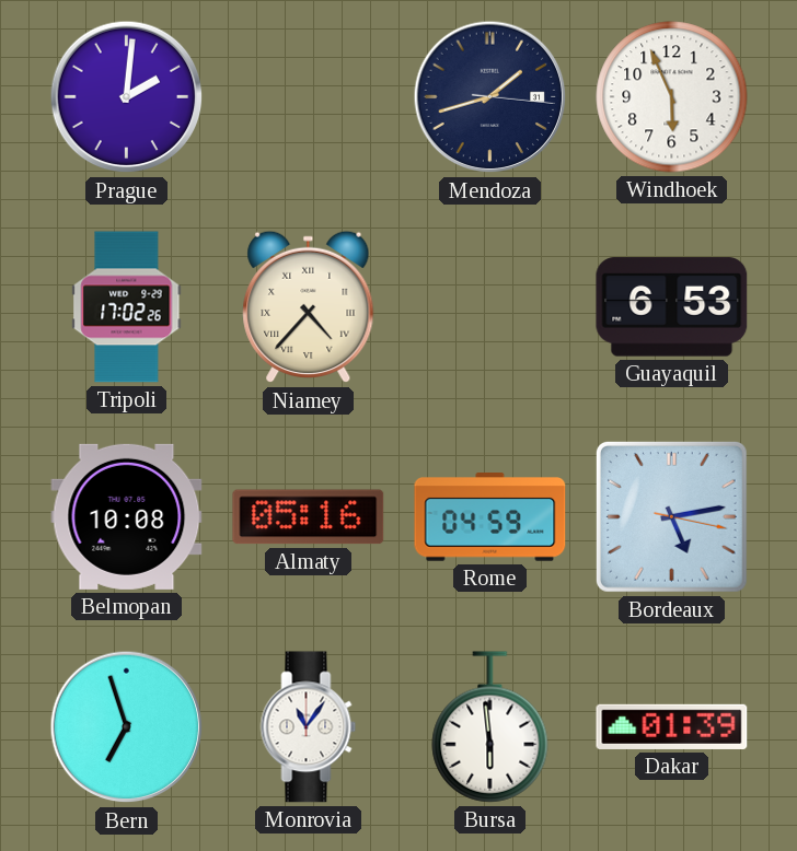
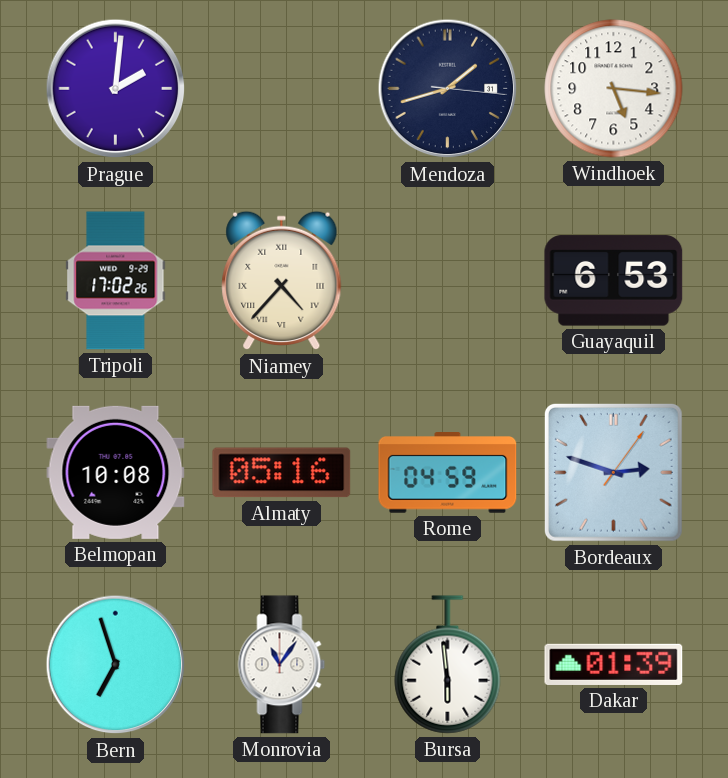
Windhoek: 5:56 -> 5:16 (614, 89)
Bordeaux: 5:13 -> 2:48 (613, 472)
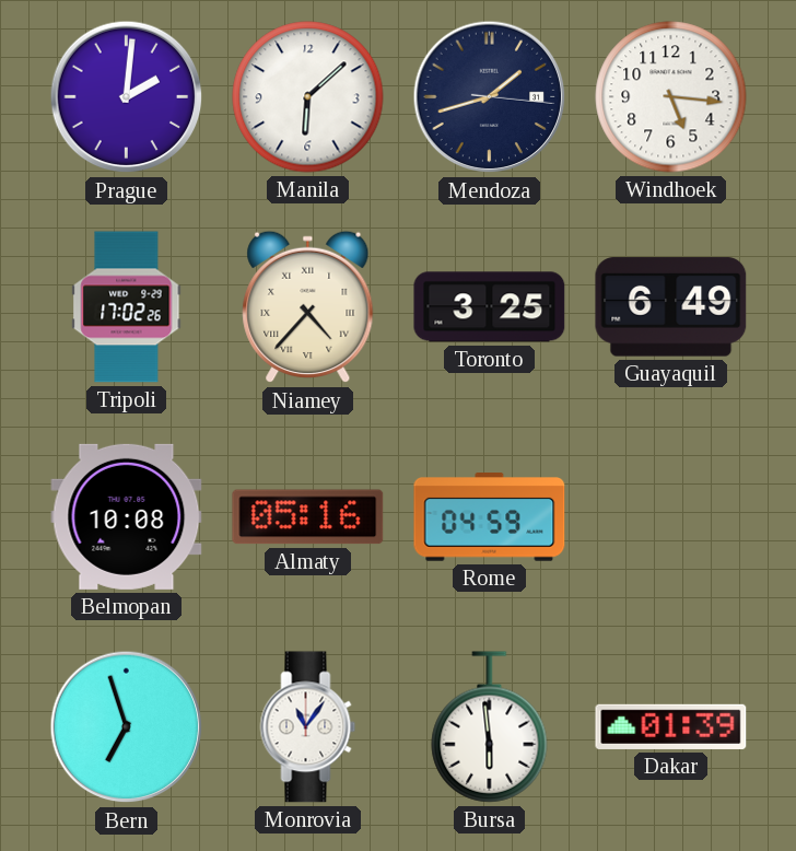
Manila: none -> 6:08 (308, 97)
Toronto: none -> 3:25 (490, 307)
Guayaquil: 6:53 -> 6:49 (671, 307)
Bordeaux: 2:48 -> none (613, 472)
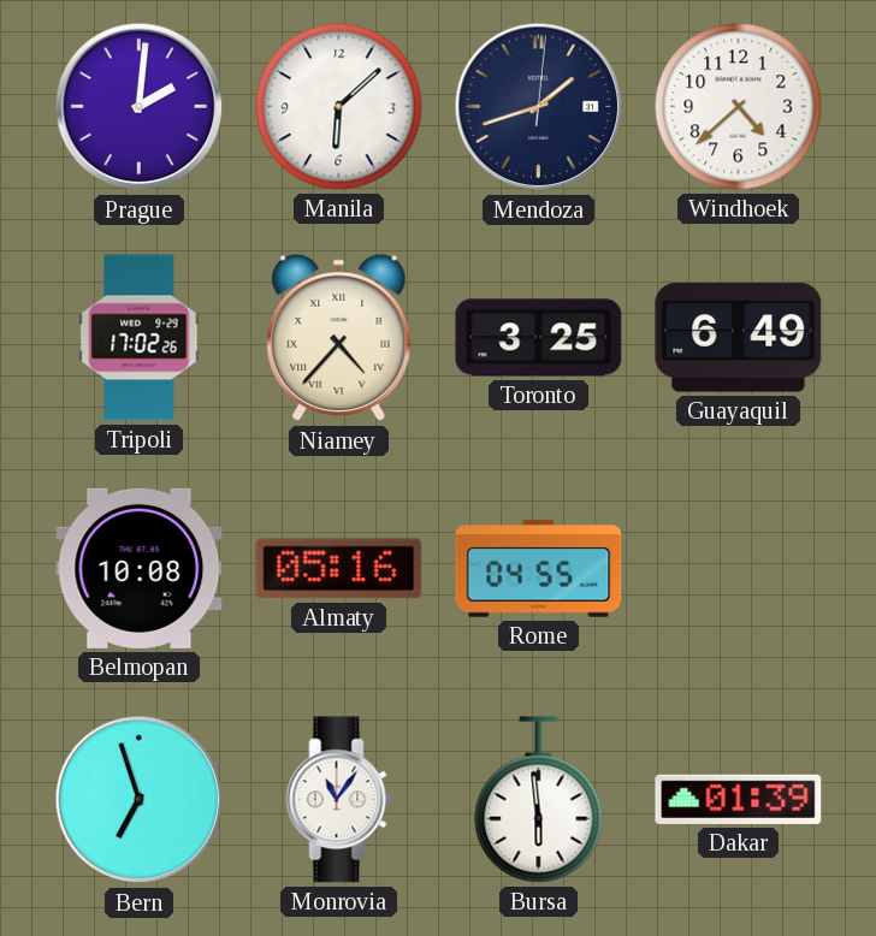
Mendoza: 1:42:16 -> 1:42:01 (539, 107)
Windhoek: 5:16 -> 4:38 (739, 107)
Rome: 04:59 -> 04:55 (539, 569)
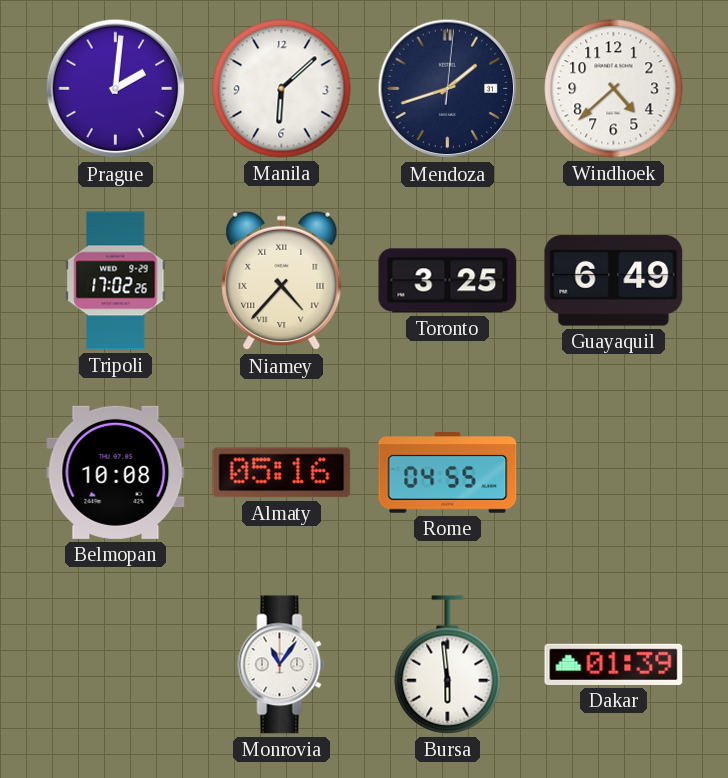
Bern: 6:57 -> none (140, 800)
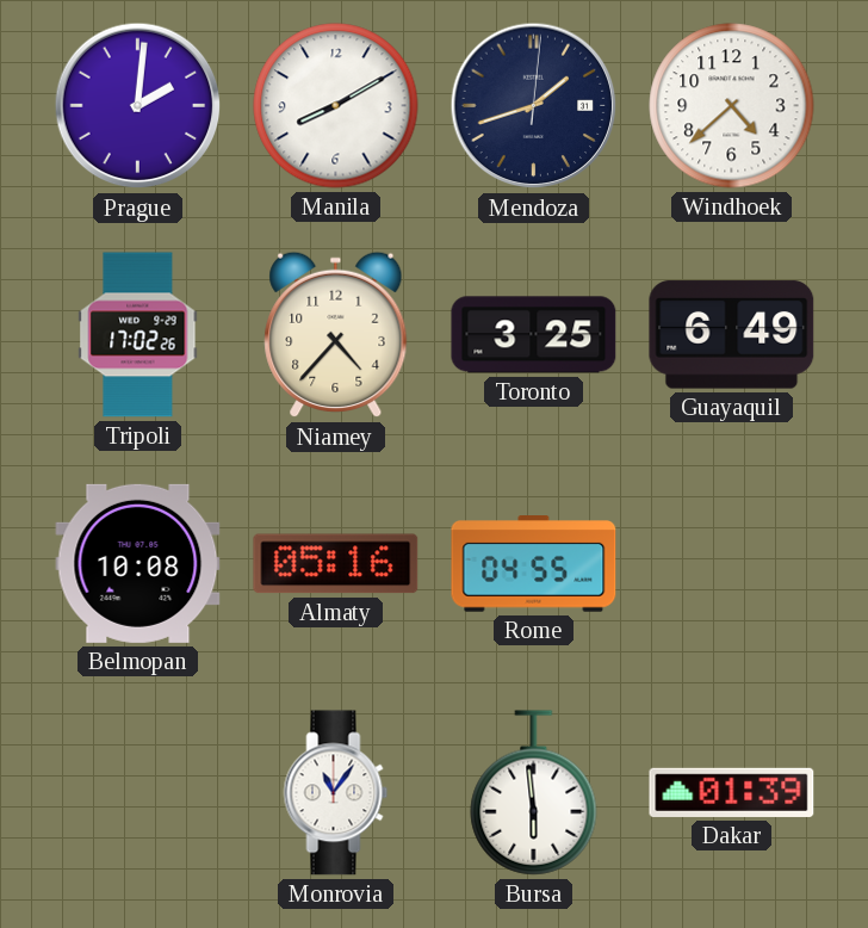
Manila: 6:08 -> 8:10 (336, 106)
Niamey numerals: Roman -> Arabic (336, 335)
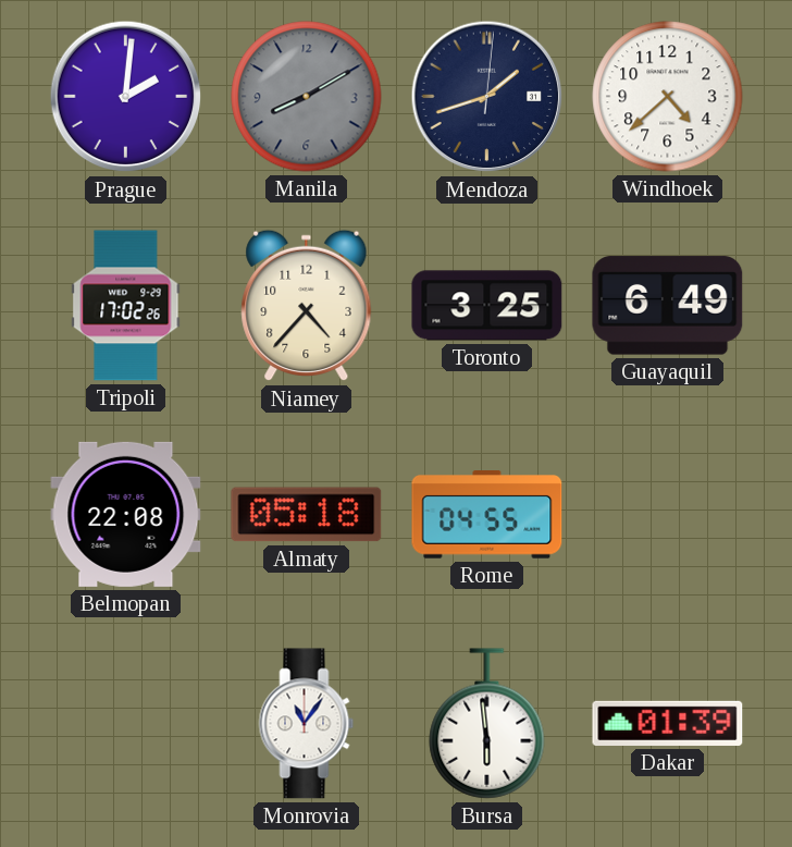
Manila dial: white -> grey (307, 97)
Belmopan: 10:08 -> 22:08 (126, 514)
Almaty: 05:16 -> 05:18 (307, 515)
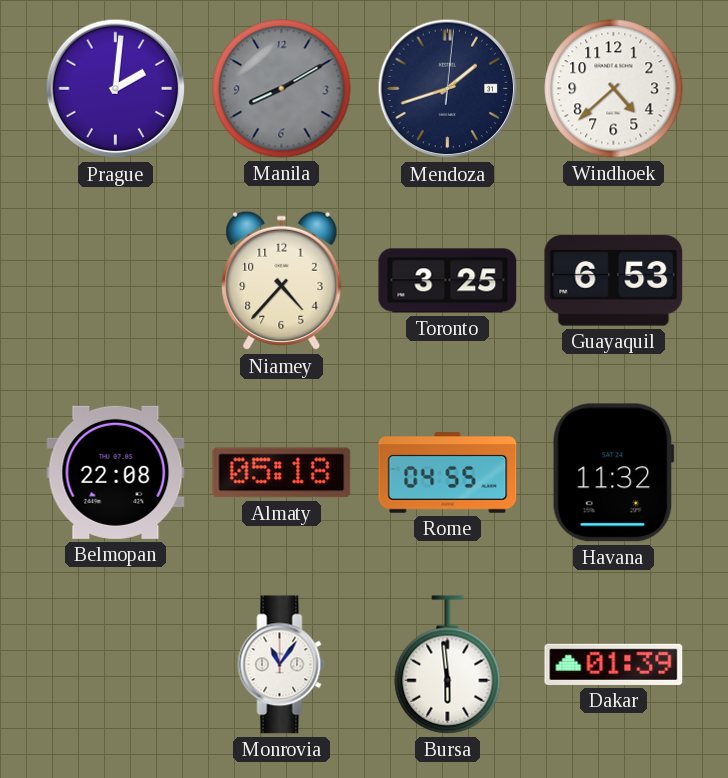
Tripoli: 17:02 -> none (126, 306)
Guayaquil: 6:49 -> 6:53 (614, 281)
Havana: none -> 11:32 (613, 473)
